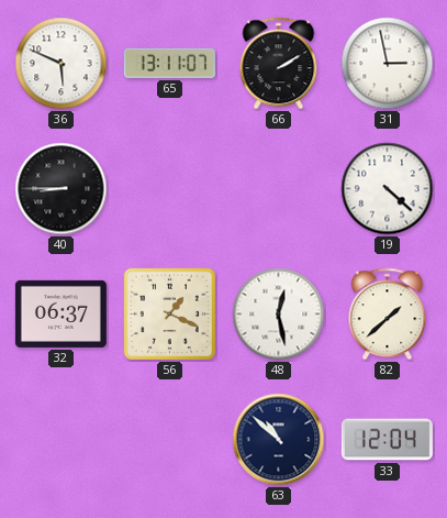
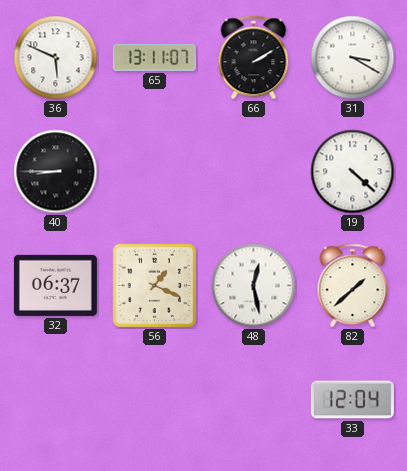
31: 2:58 -> 3:20 (353, 58)
63: 10:52 -> none (279, 440)
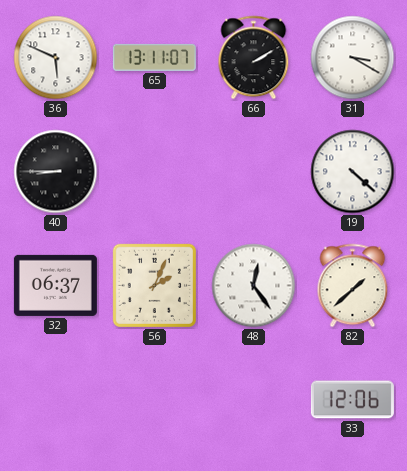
56: 1:19 -> 2:04 (154, 285)
48: 12:28 -> 12:24 (254, 286)
33: 12:04 -> 12:06 (352, 400)
